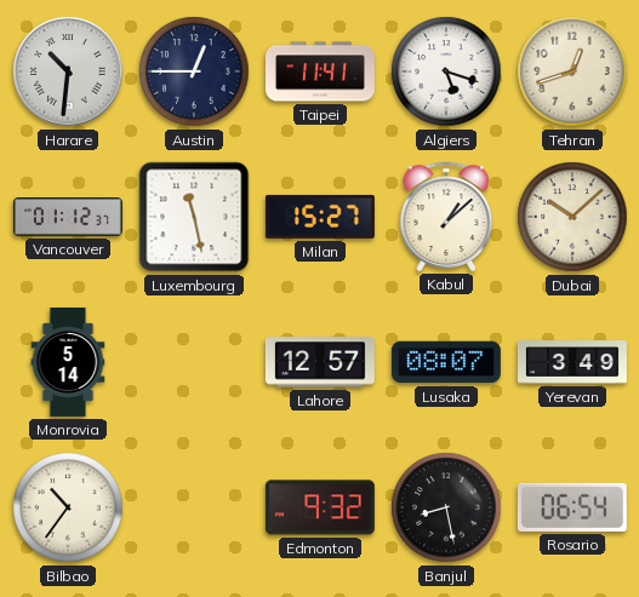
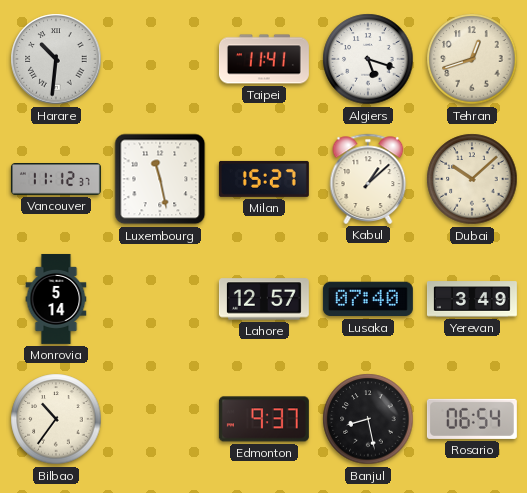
Austin: 12:45 -> none (194, 71)
Vancouver: 01:12 -> 11:12 (56, 180)
Lusaka: 08:07 -> 07:40 (368, 299)
Edmonton: 9:32 -> 9:37 (264, 419)
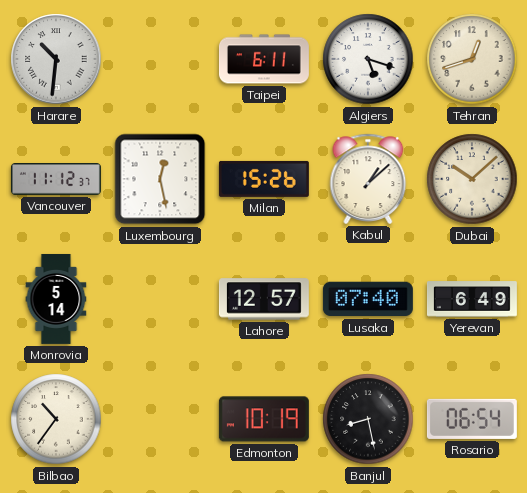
Taipei: 11:41 -> 6:11 (264, 59)
Luxembourg: 11:28 -> 12:28 (160, 179)
Milan: 15:27 -> 15:26 (264, 179)
Yerevan: 3:49 -> 6:49 (472, 299)
Edmonton: 9:37 -> 10:19 (264, 419)
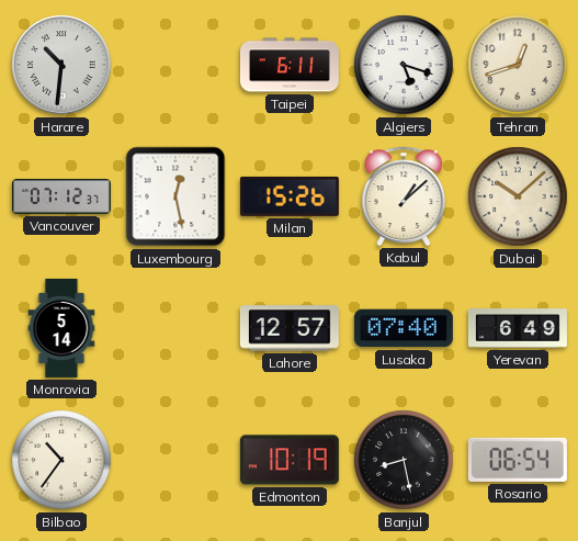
Vancouver: 11:12 -> 07:12 (61, 198)
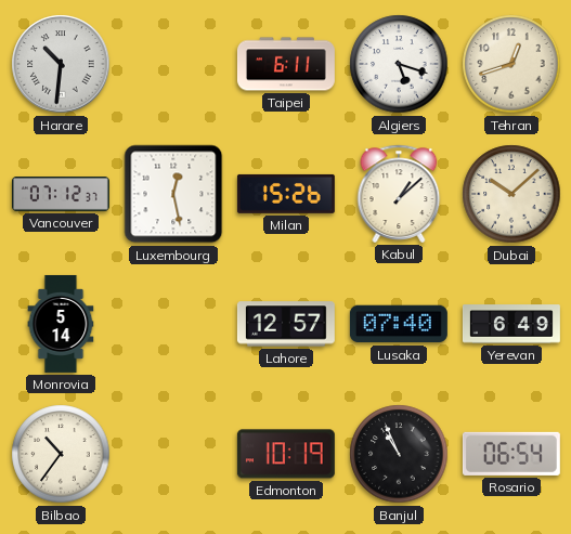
Banjul: 8:28 -> 10:56 (399, 454)
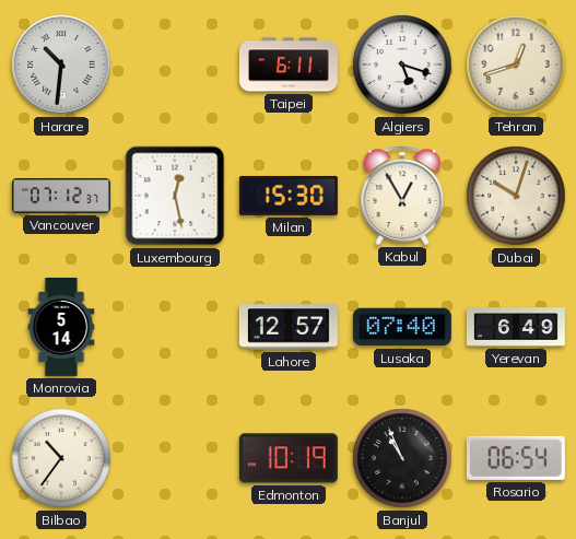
Milan: 15:26 -> 15:30 (289, 196)
Kabul: 1:08 -> 12:55 (402, 196)
Dubai: 10:08 -> 10:03 (516, 196)
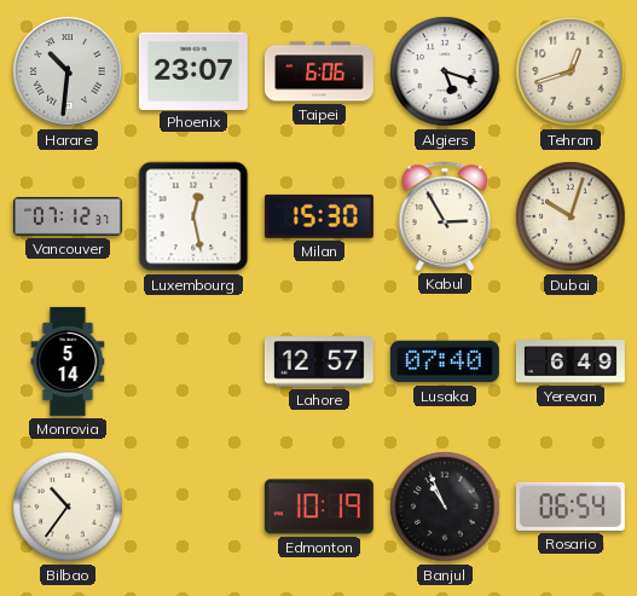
Phoenix: none -> 23:07 (193, 70)
Taipei: 6:11 -> 6:06 (319, 71)
Kabul: 12:55 -> 2:55 (445, 216)
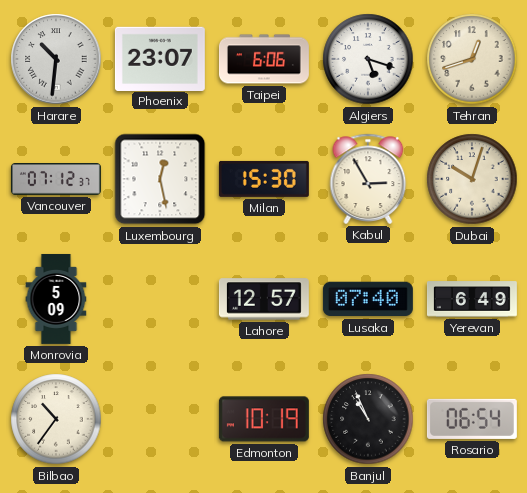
Monrovia: 5:14 -> 5:09 (56, 299)
